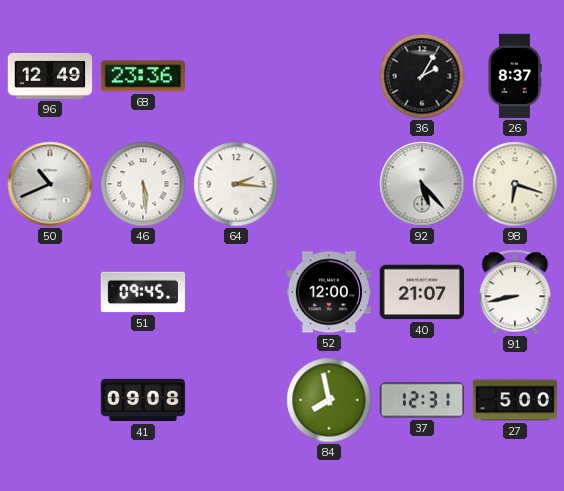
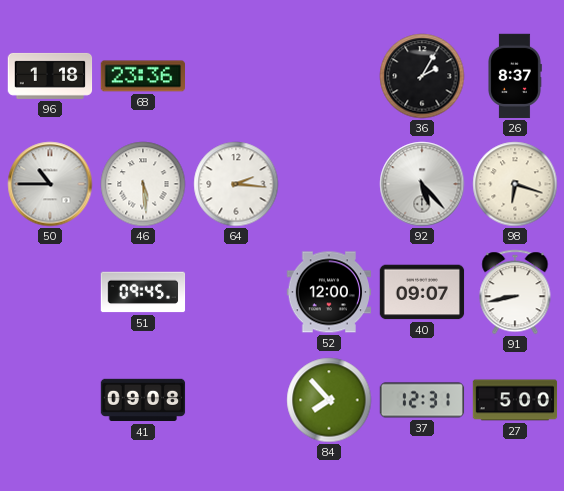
96: 12:49 -> 1:18 (50, 76)
50: 10:41 -> 10:45 (50, 184)
40: 21:07 -> 09:07 (422, 292)
84: 7:58 -> 7:53 (329, 400)
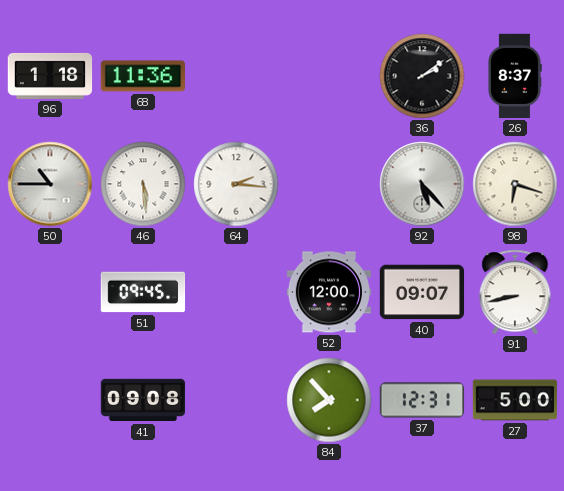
68: 23:36 -> 11:36 (142, 76)
36: 2:05 -> 2:09 (422, 76)
